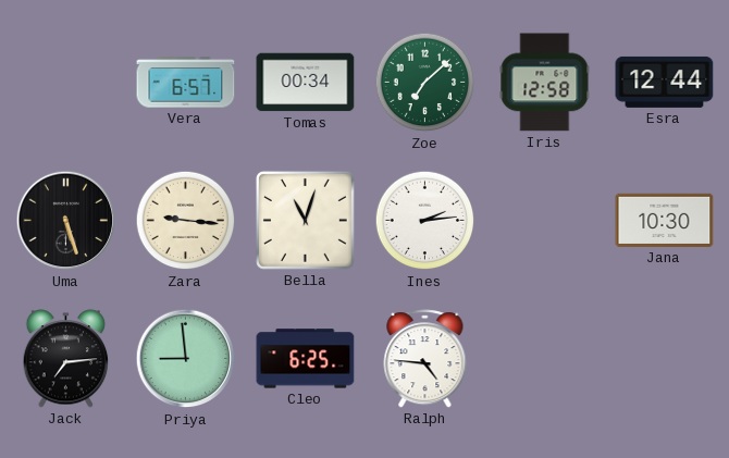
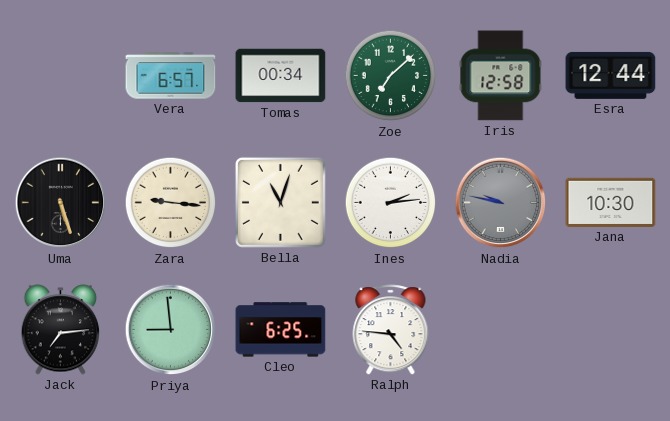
Nadia: none -> 9:47 (501, 203)
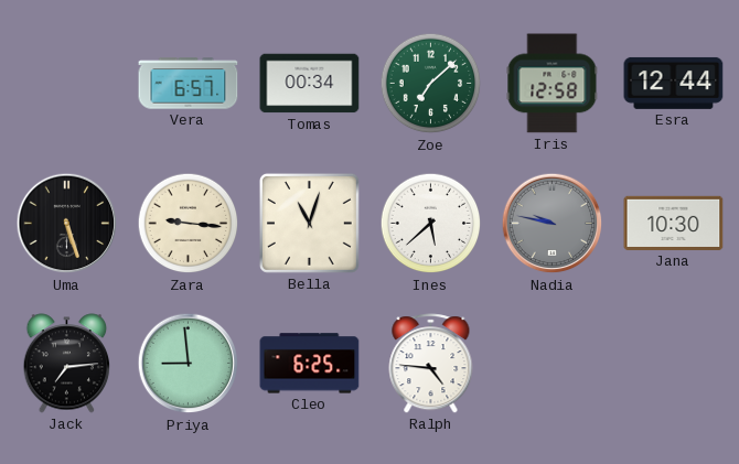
Ines: 2:14 -> 5:38 (431, 224)
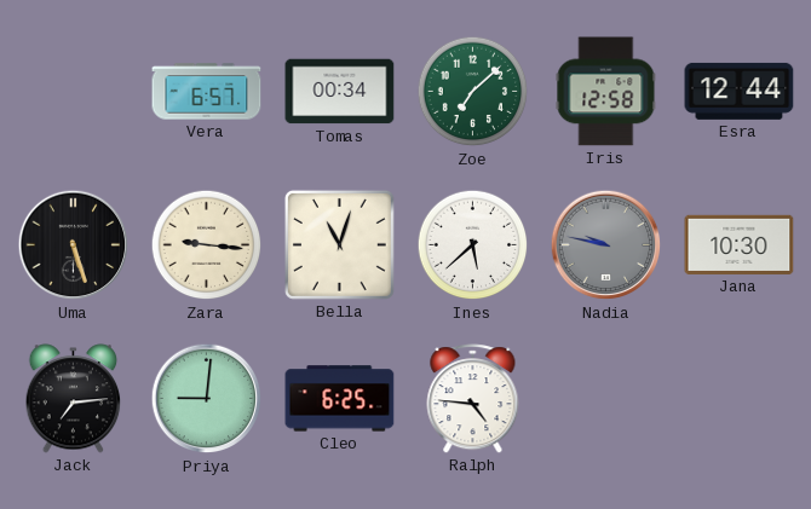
Priya: 8:59 -> 9:01 (207, 399)
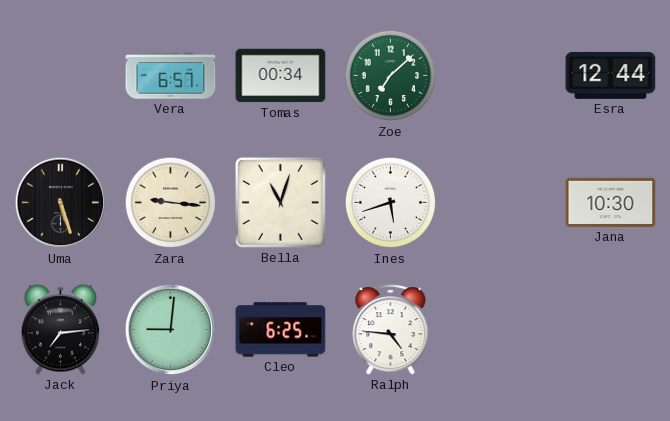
Iris: 12:58 -> none (606, 92)
Ines: 5:38 -> 5:42 (391, 203)
Nadia: 9:47 -> none (606, 245)
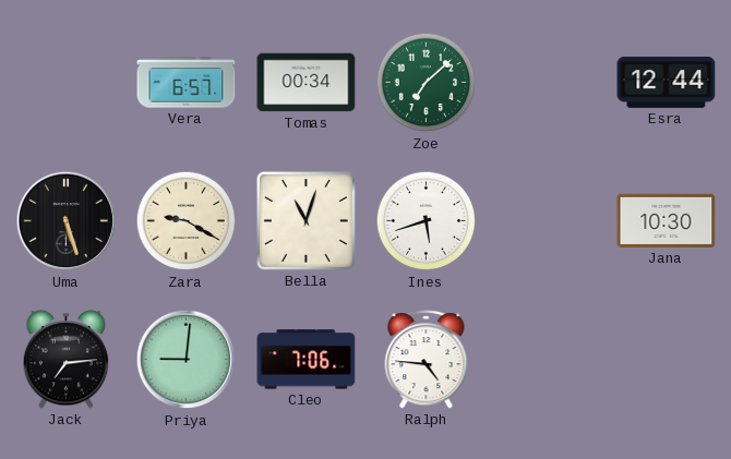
Zara: 9:16 -> 9:20 (187, 221)
Cleo: 6:25 -> 7:06 (307, 360)
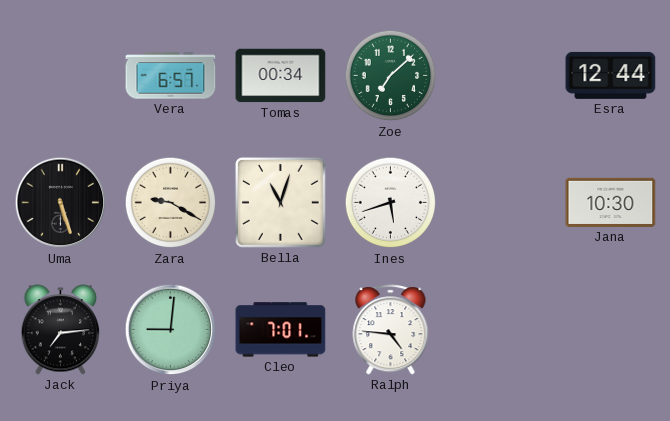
Cleo: 7:06 -> 7:01 (281, 330)
